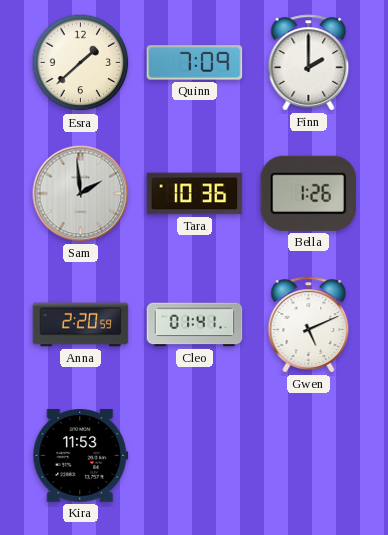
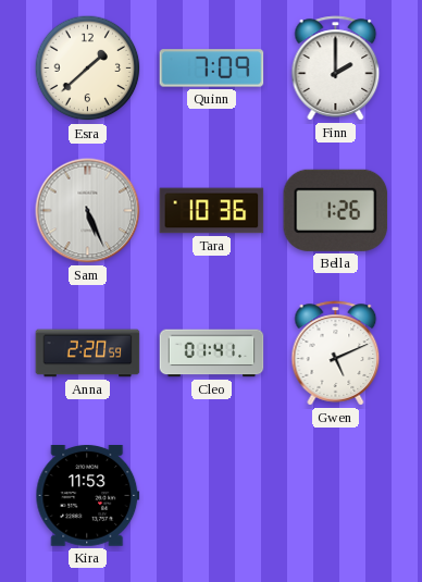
Sam: 1:59 -> 5:26 (88, 211)
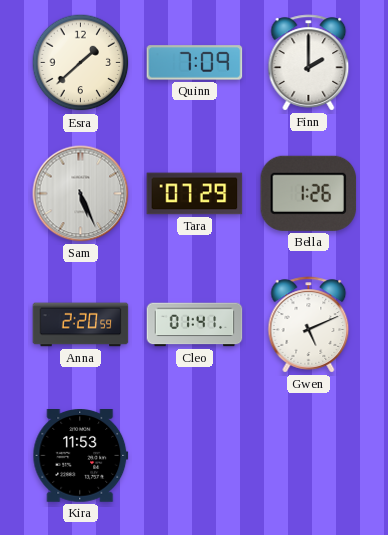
Tara: 10:36 -> 07:29 (195, 194)
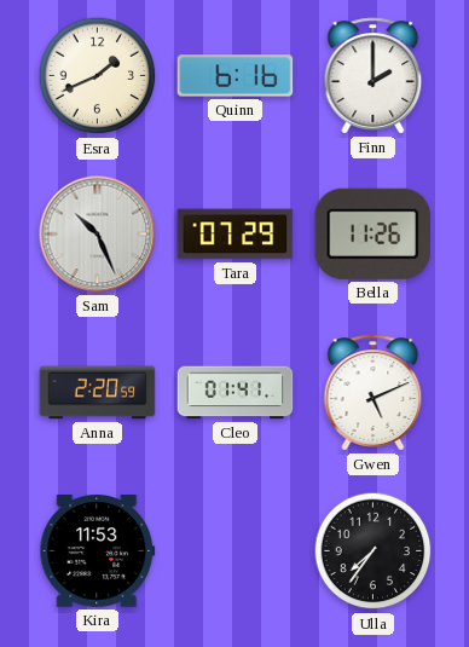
Esra: 1:38 -> 1:41 (98, 76)
Quinn: 7:09 -> 6:16 (236, 76)
Sam: 5:26 -> 10:26 (98, 235)
Bella: 1:26 -> 11:26 (374, 233)
Ulla: none -> 7:36 (374, 551)
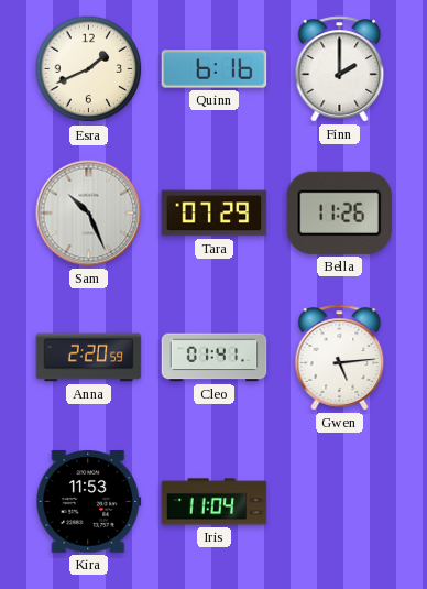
Gwen: 5:11 -> 5:14 (340, 358)
Iris: none -> 11:04 (215, 502)
Ulla: 7:36 -> none (374, 551)
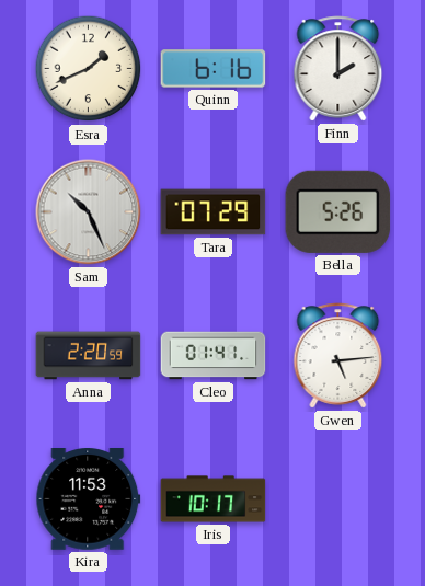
Bella: 11:26 -> 5:26 (338, 211)
Iris: 11:04 -> 10:17 (214, 499)
